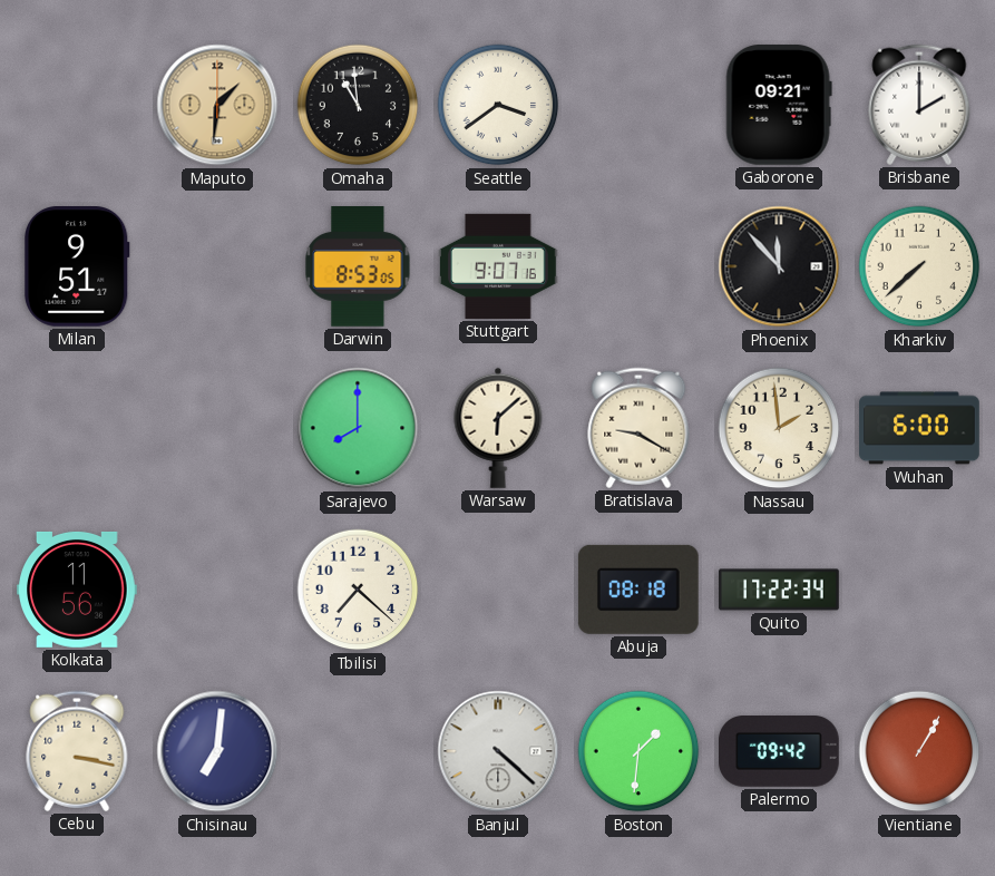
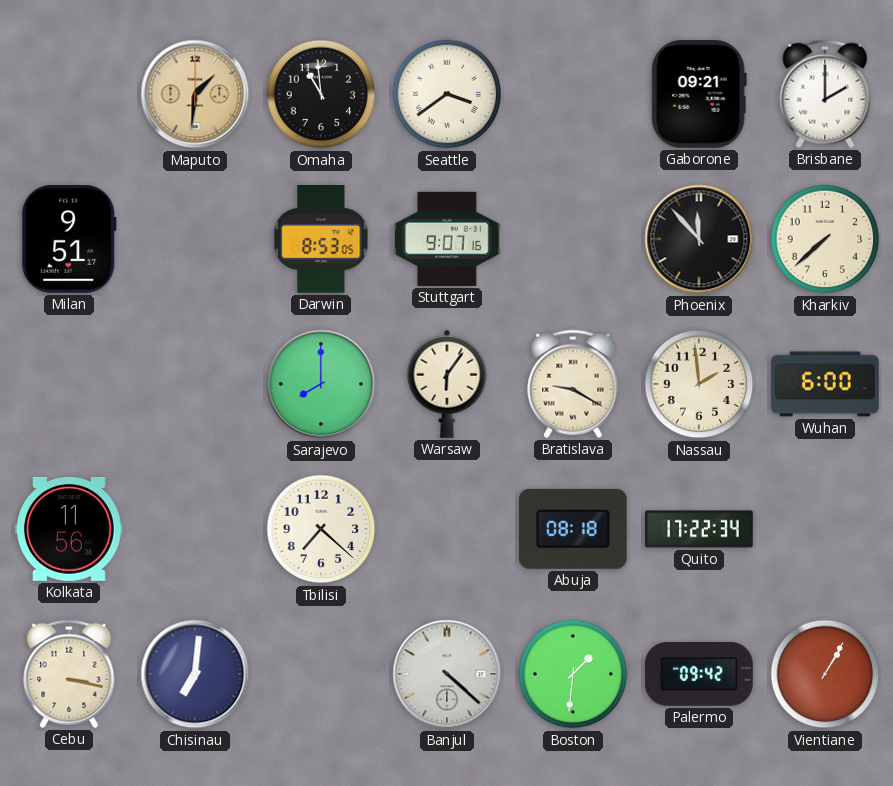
Warsaw: 6:08 -> 6:06 (447, 384)
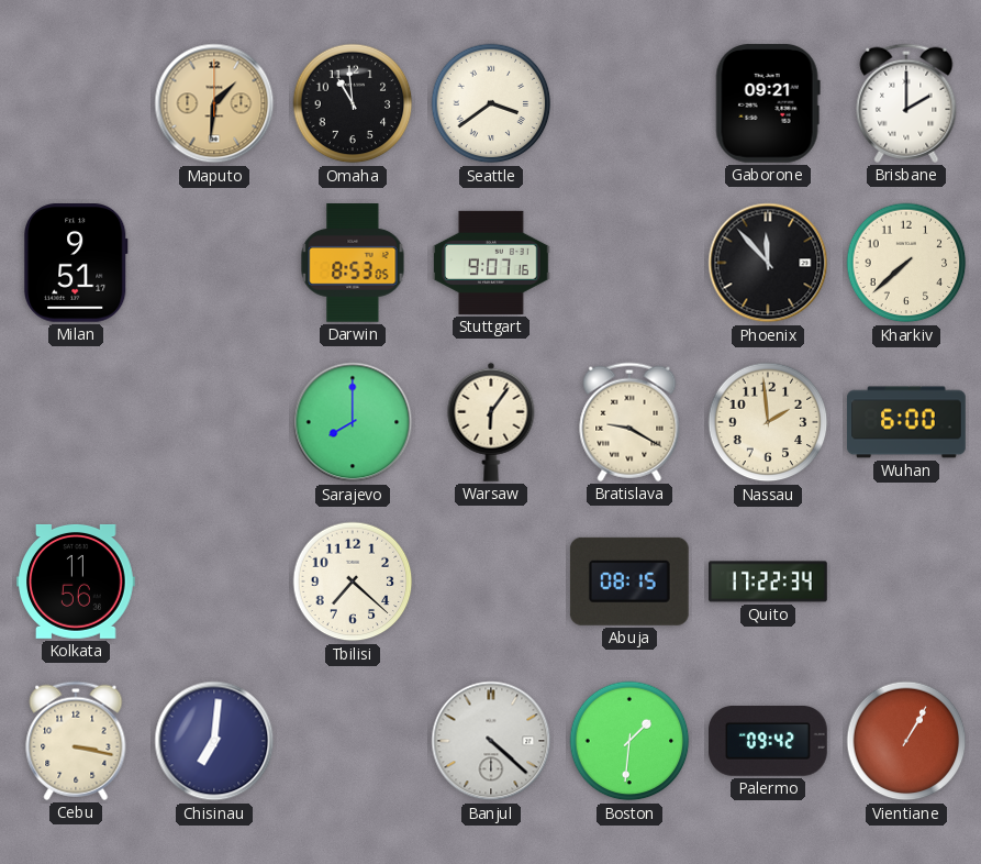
Abuja: 08:18 -> 08:15 (629, 581)
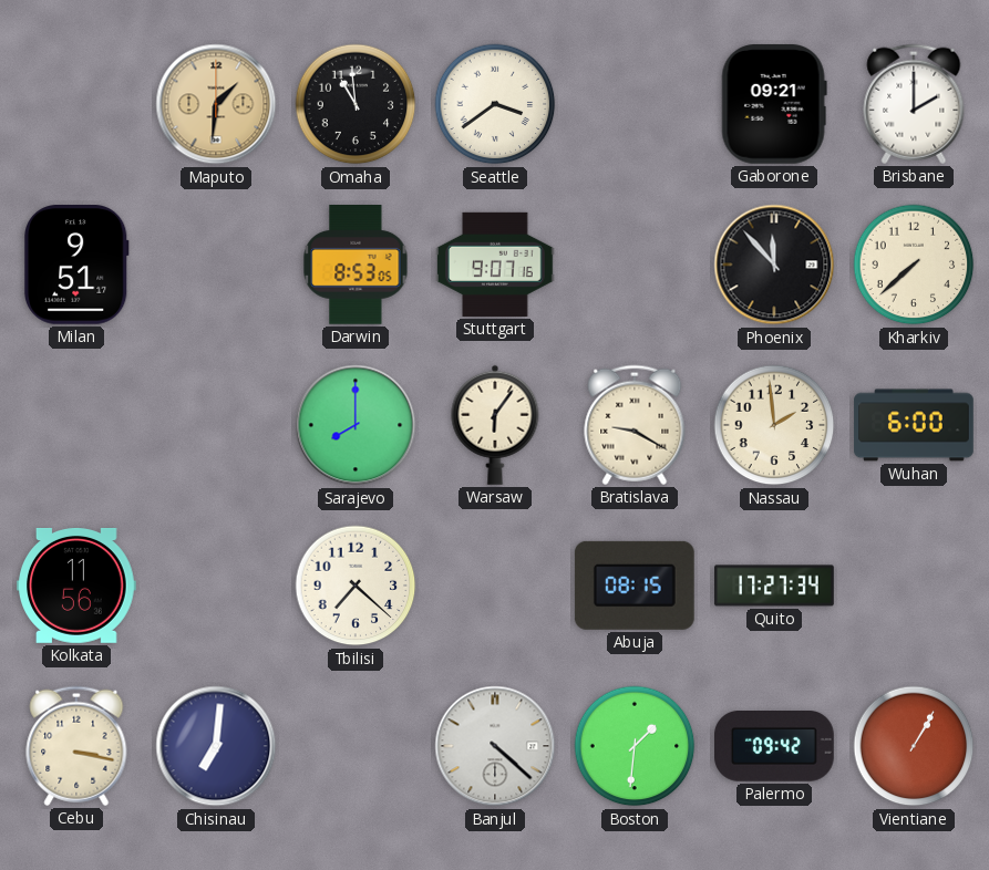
Quito: 17:22 -> 17:27 (774, 586)
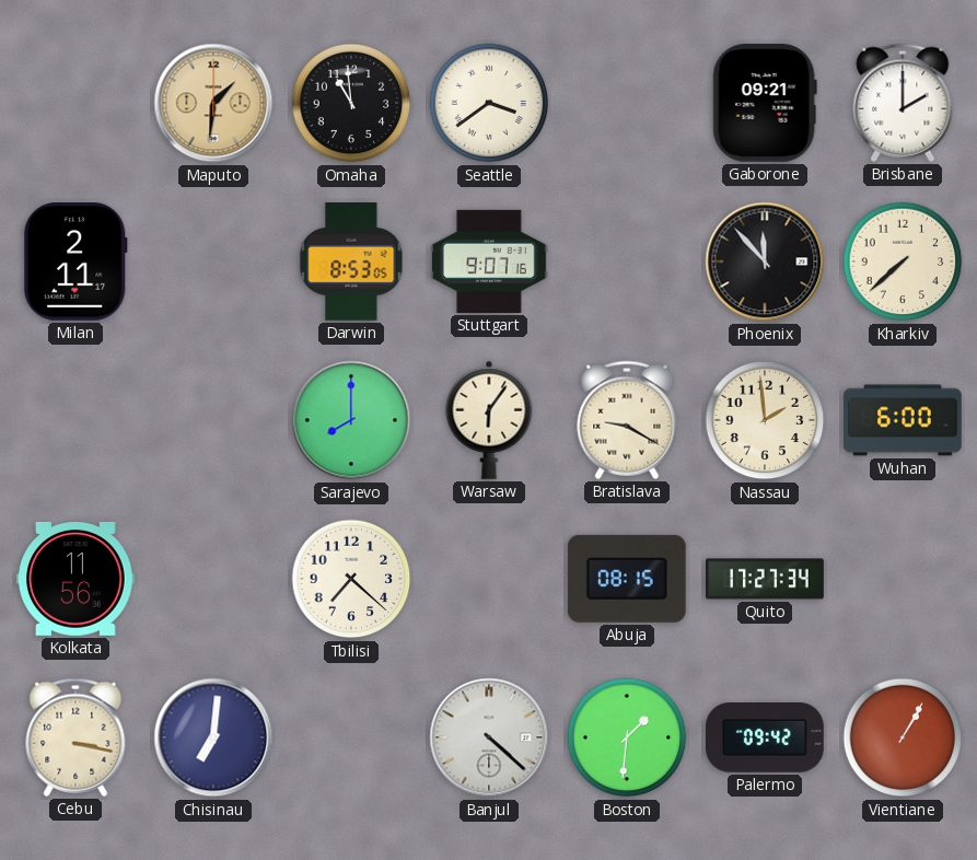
Milan: 9:51 -> 2:11 (75, 263)
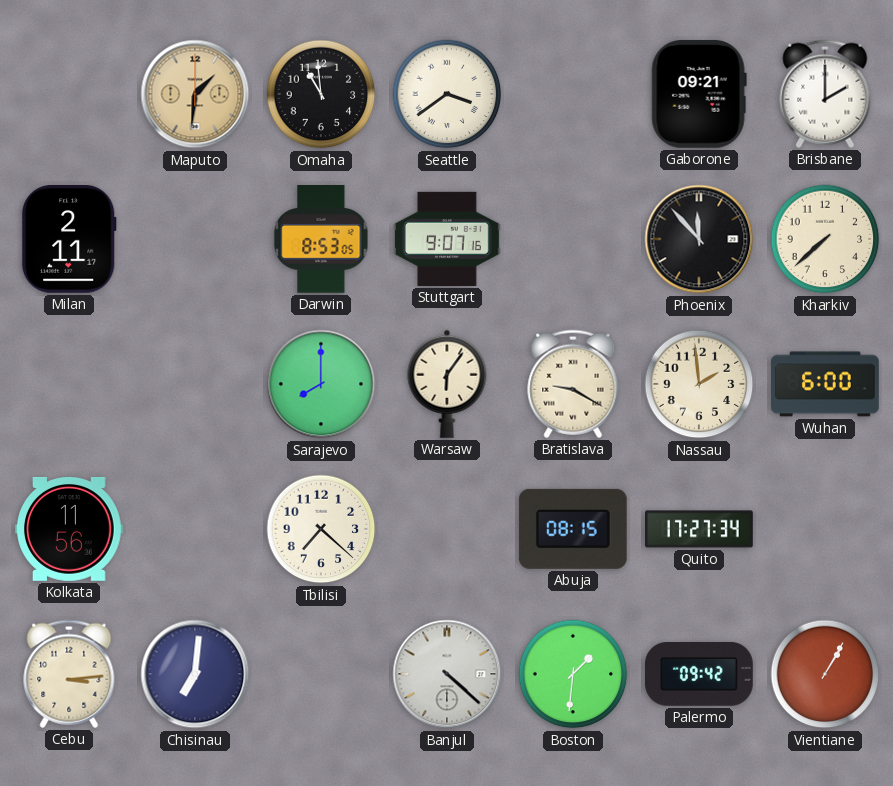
Cebu: 3:17 -> 3:14 (69, 674)
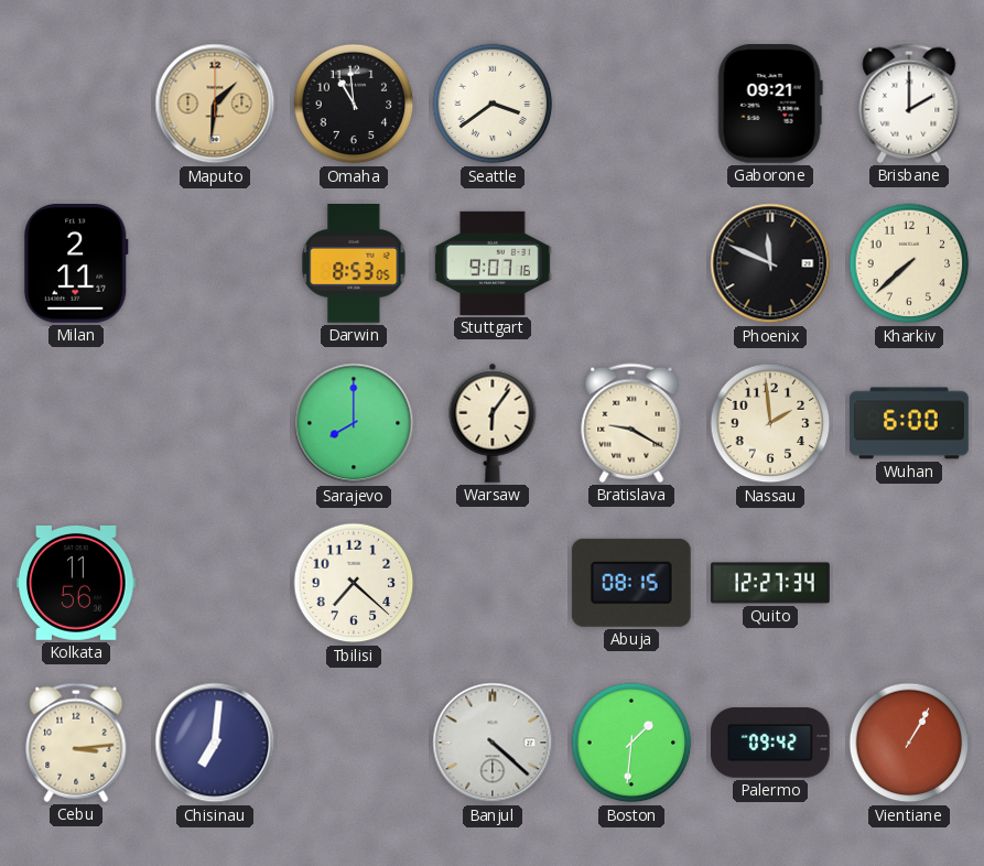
Phoenix: 11:53 -> 11:49 (770, 263)
Quito: 17:27 -> 12:27 (770, 583)
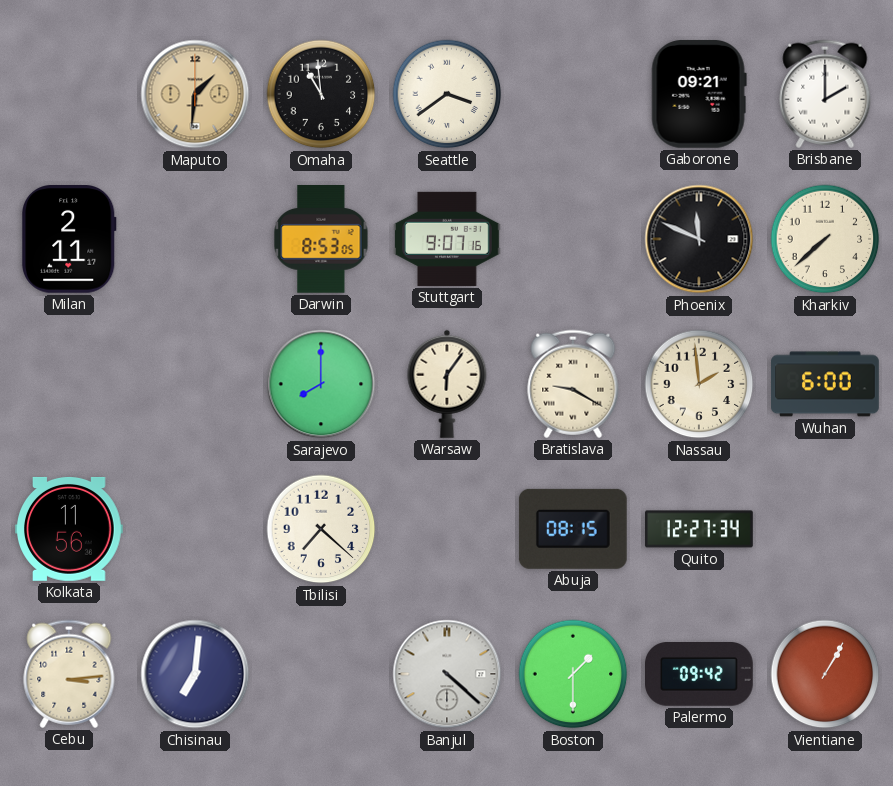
Boston: 1:31 -> 1:30 (573, 674)
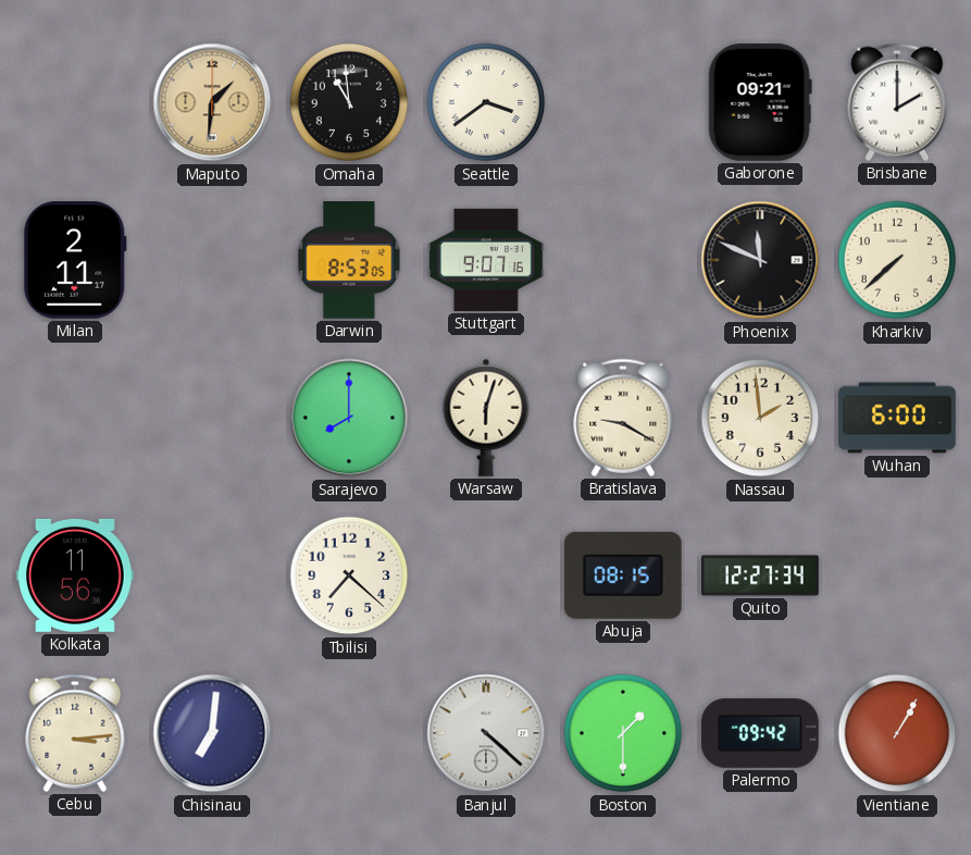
Warsaw: 6:06 -> 6:03 (486, 418)
